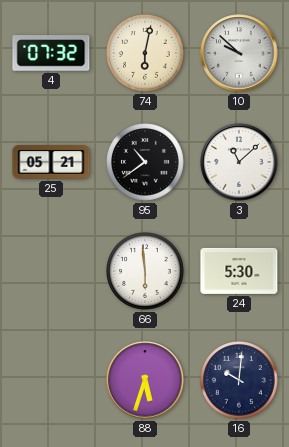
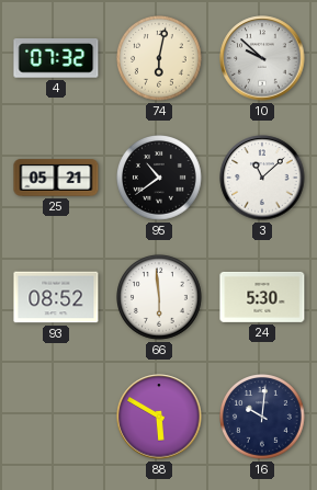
93: none -> 08:52 (56, 297)
88: 5:33 -> 5:50 (159, 417)
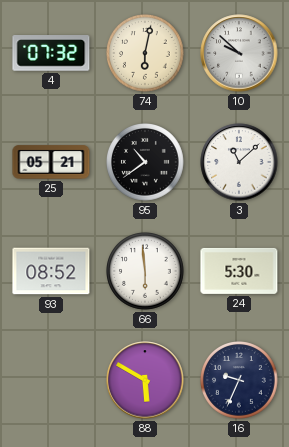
16: 10:01 -> 9:34 (240, 381)
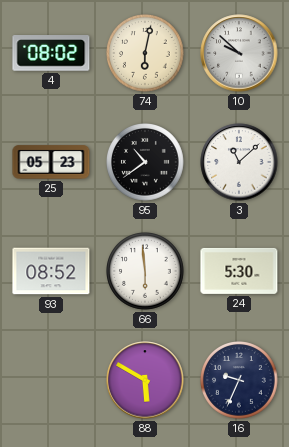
4: 07:32 -> 08:02 (51, 54)
25: 05:21 -> 05:23 (51, 162)
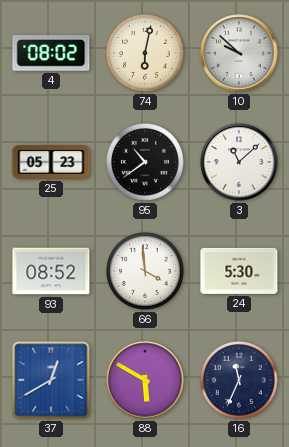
66: 5:59 -> 3:59 (146, 272)
37: none -> 12:40 (51, 380)
16: 9:34 -> 11:34 (240, 381)
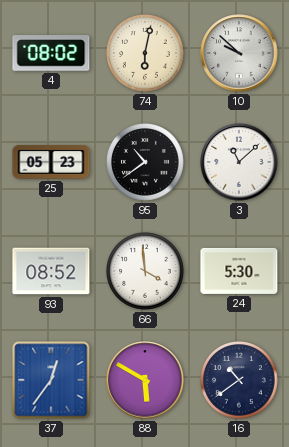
37: 12:40 -> 12:36 (51, 380)
16: 11:34 -> 10:39 (240, 381)
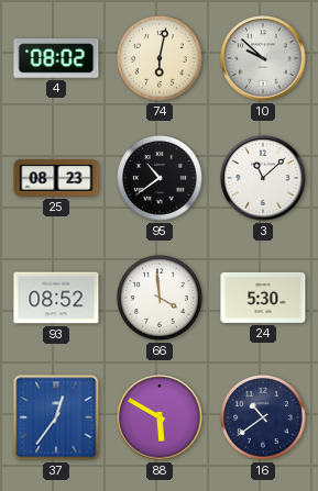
25: 05:23 -> 08:23 (56, 178)
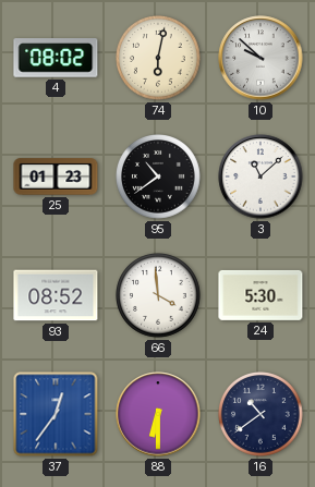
25: 08:23 -> 01:23 (56, 176)
88: 5:50 -> 6:30 (158, 414)
